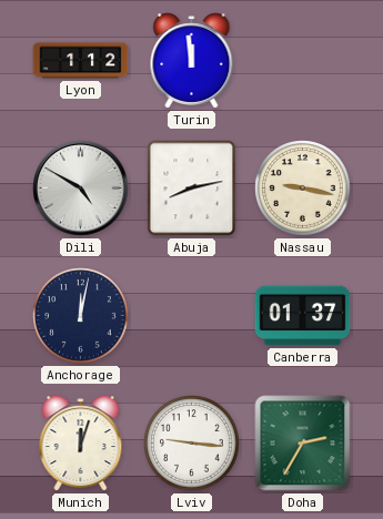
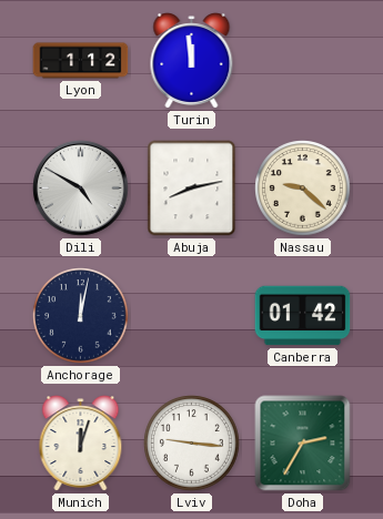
Nassau: 9:17 -> 9:22 (303, 189)
Canberra: 01:37 -> 01:42 (303, 316)
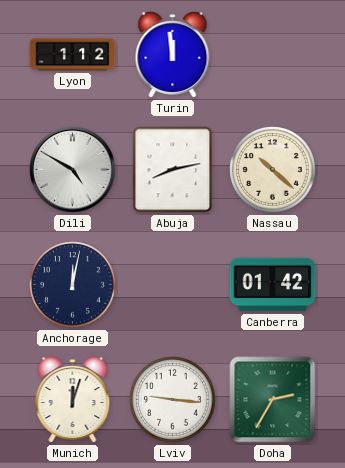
Nassau: 9:22 -> 10:22 (273, 170)
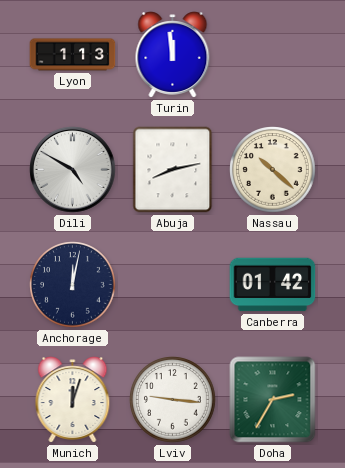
Lyon: 1:12 -> 1:13 (73, 55)
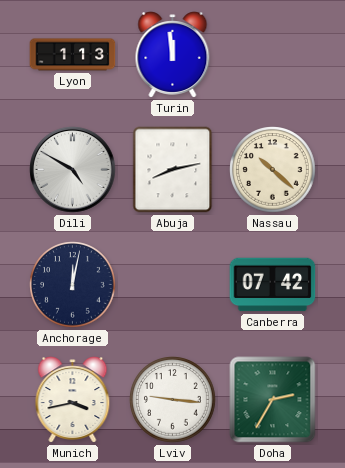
Canberra: 01:42 -> 07:42 (273, 285)
Munich: 12:03 -> 3:43 (73, 400)
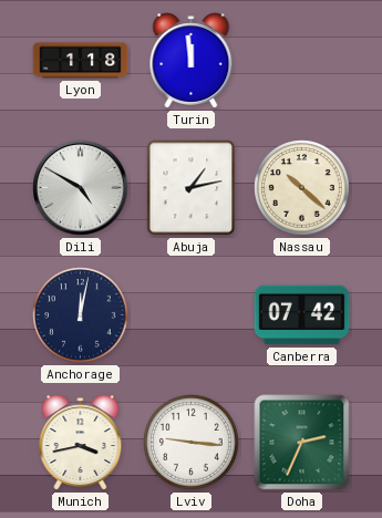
Lyon: 1:13 -> 1:18 (81, 61)
Abuja: 8:13 -> 1:13 (192, 188)
Doha: 2:35 -> 2:34 (302, 443)
